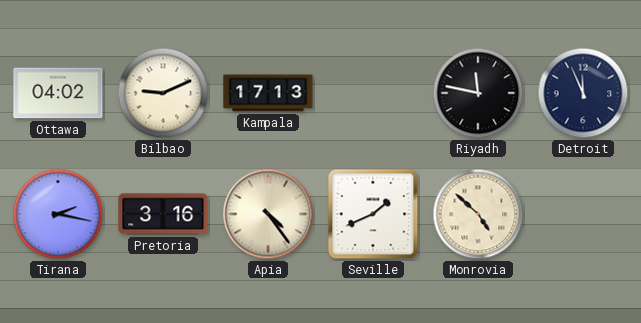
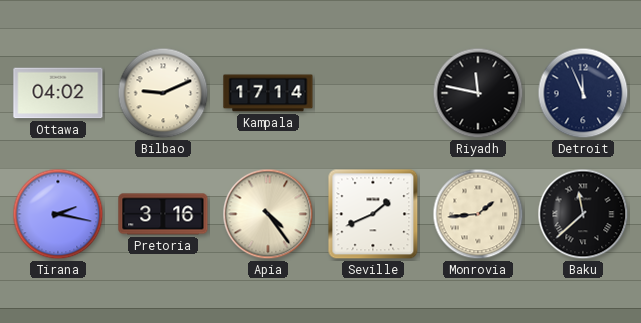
Kampala: 17:13 -> 17:14 (268, 93)
Monrovia: 4:52 -> 1:44 (478, 214)
Baku: none -> 11:38 (583, 214)
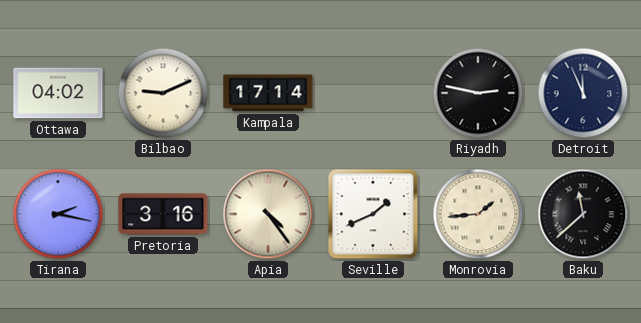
Riyadh: 11:47 -> 2:47 (478, 93)
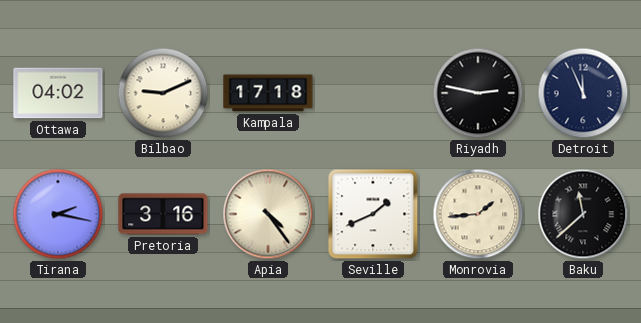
Kampala: 17:14 -> 17:18 (268, 93)
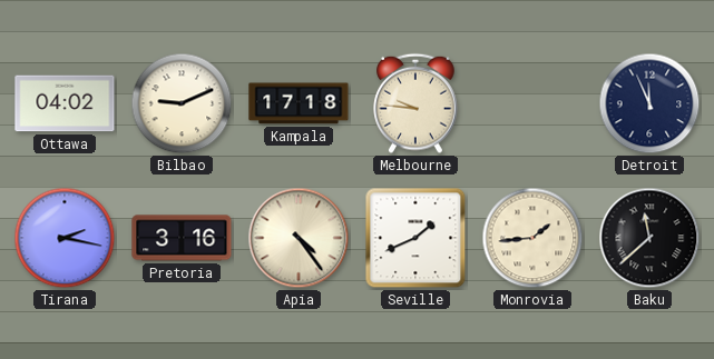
Melbourne: none -> 9:46 (415, 103)
Riyadh: 2:47 -> none (478, 93)
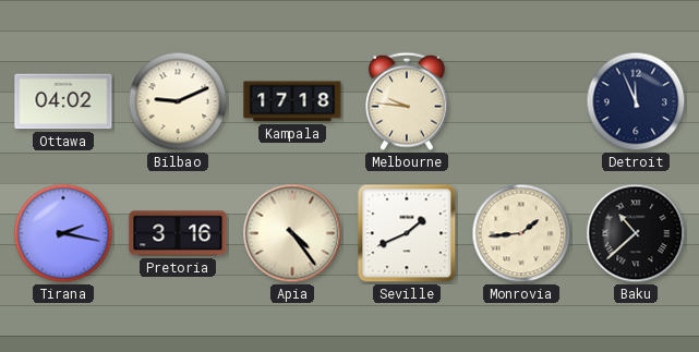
Baku: 11:38 -> 10:38 (636, 233)
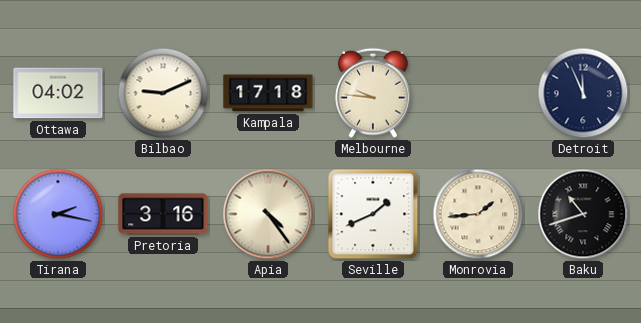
Baku: 10:38 -> 10:42 (583, 214)
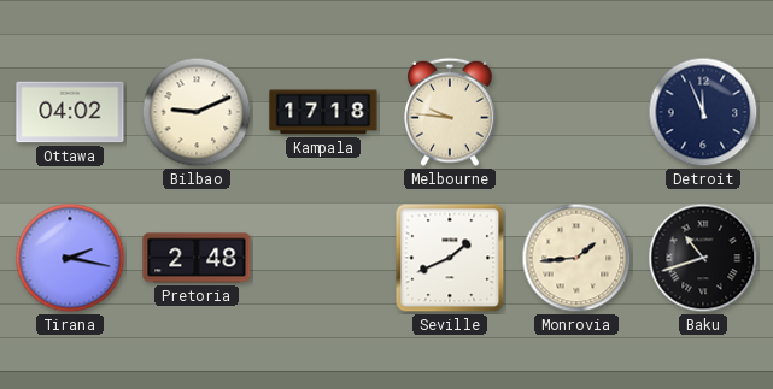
Pretoria: 3:16 -> 2:48 (197, 258)
Apia: 4:24 -> none (268, 214)
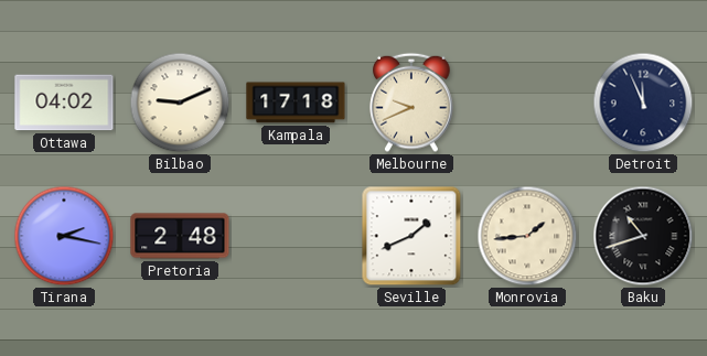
Melbourne: 9:46 -> 9:41 (411, 103)
